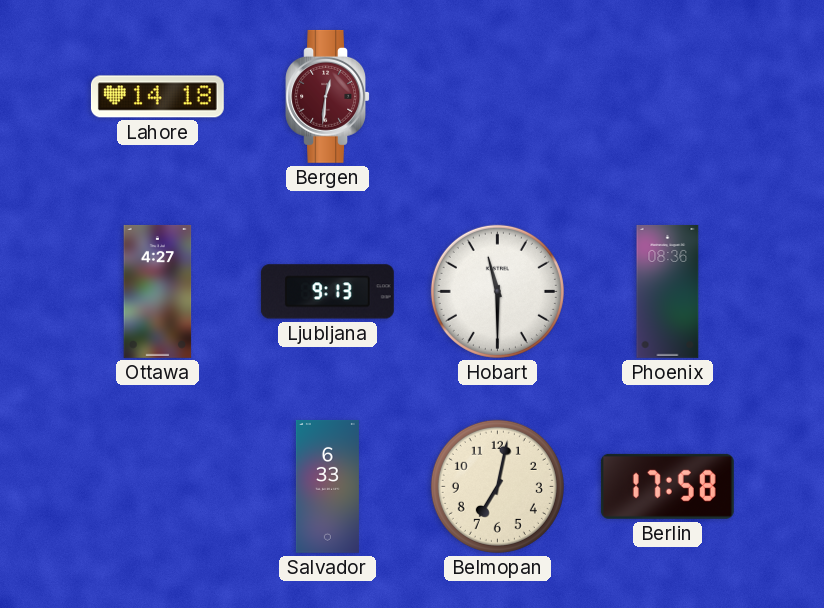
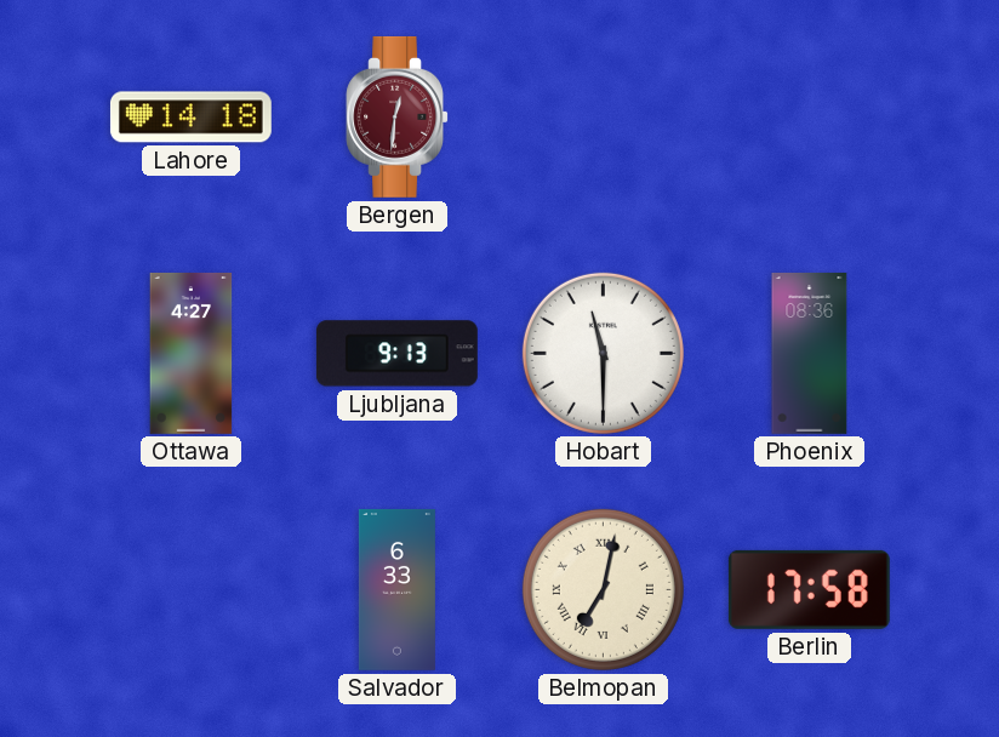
Belmopan numerals: Arabic -> Roman (603, 589)
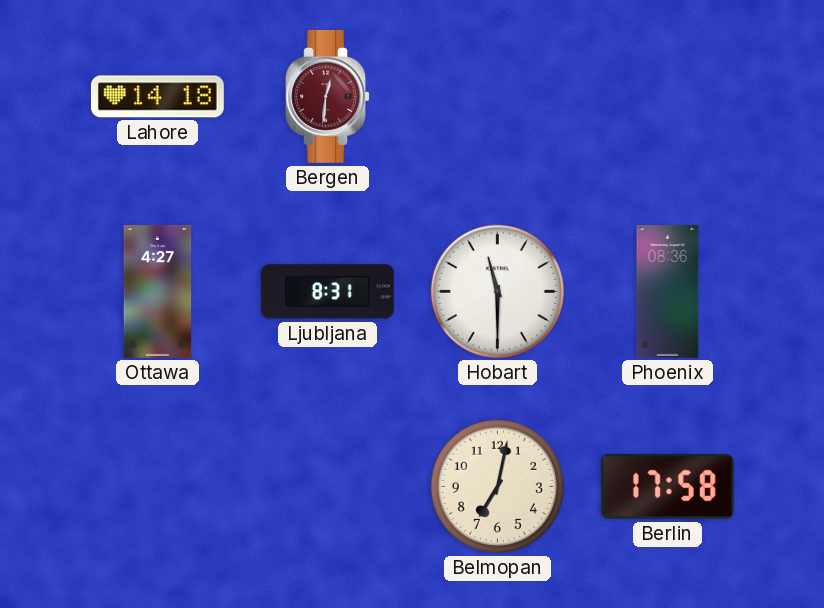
Ljubljana: 9:13 -> 8:31 (327, 292)
Salvador: 6:33 -> none (396, 589)
Belmopan numerals: Roman -> Arabic (497, 486)
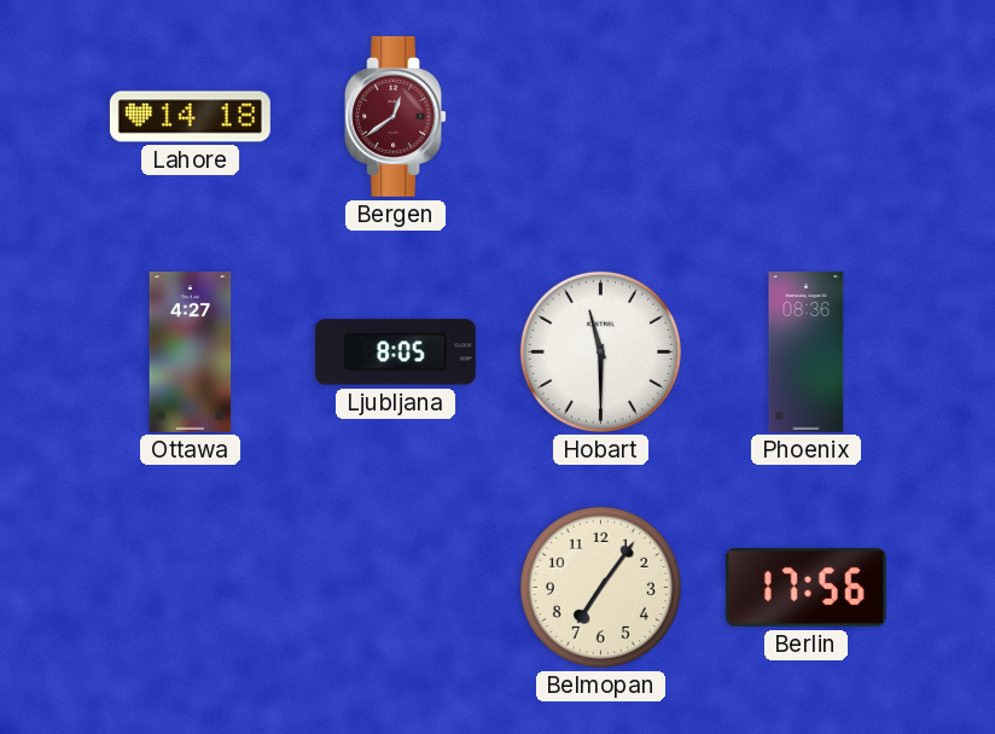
Bergen: 12:31 -> 12:39 (395, 116)
Ljubljana: 8:31 -> 8:05 (395, 353)
Belmopan: 7:02 -> 7:06 (600, 587)
Berlin: 17:58 -> 17:56 (805, 587)
